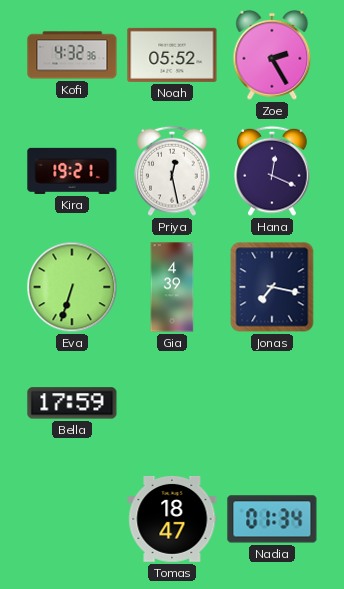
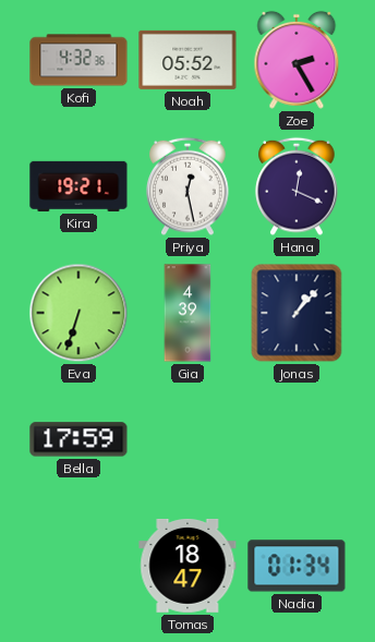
Jonas: 7:17 -> 1:07 (297, 313)
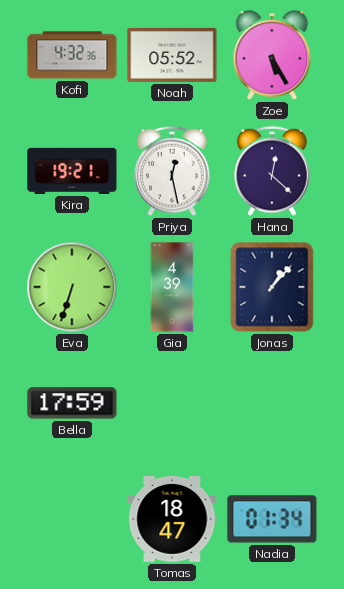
Zoe: 2:25 -> 5:25 (272, 55)
Hana: 12:19 -> 12:22 (272, 171)
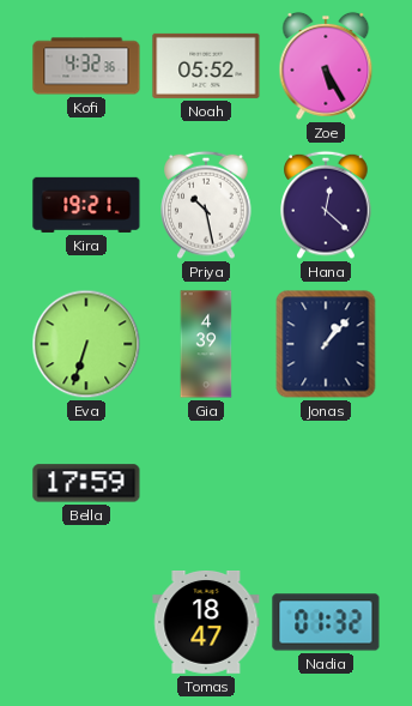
Priya: 12:28 -> 10:28 (206, 205)
Nadia: 01:34 -> 01:32 (326, 622)
